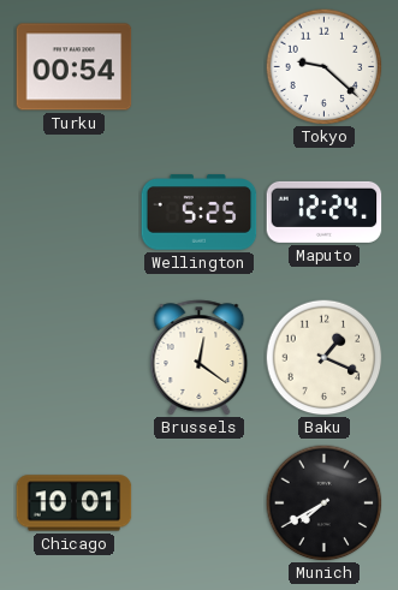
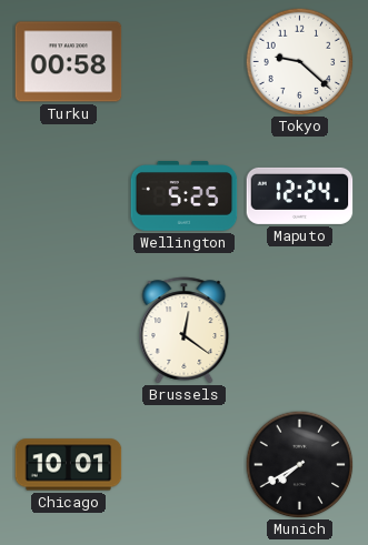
Turku: 00:54 -> 00:58 (69, 62)
Baku: 1:19 -> none (323, 357)
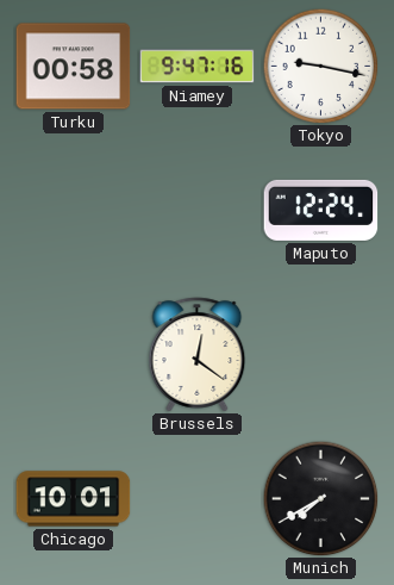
Niamey: none -> 9:47 (198, 67)
Tokyo: 9:22 -> 9:17 (320, 66)
Wellington: 5:25 -> none (185, 196)
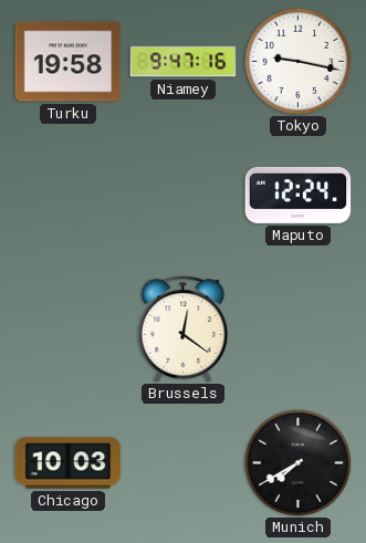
Turku: 00:58 -> 19:58 (69, 62)
Chicago: 10:01 -> 10:03 (69, 463)
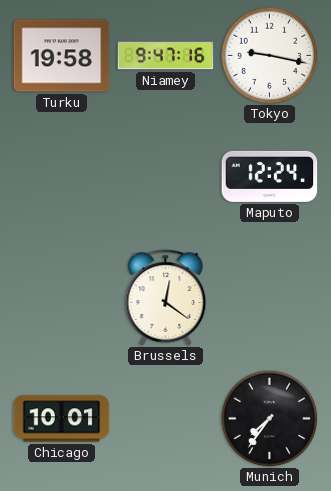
Chicago: 10:03 -> 10:01 (62, 419)
Munich: 7:40 -> 7:36 (269, 418)
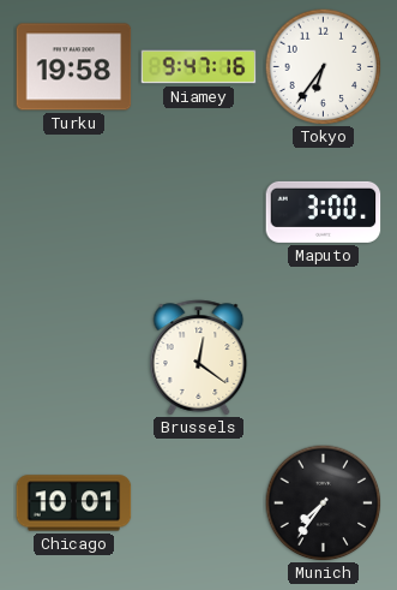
Tokyo: 9:17 -> 6:36 (323, 66)
Maputo: 12:24 -> 3:00 (324, 211)
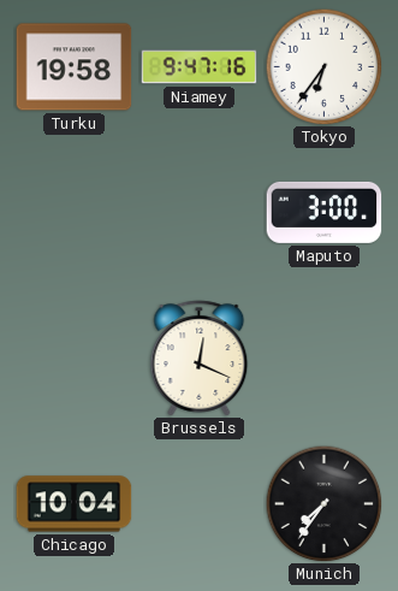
Brussels: 12:21 -> 12:19 (200, 359)
Chicago: 10:01 -> 10:04 (75, 504)
